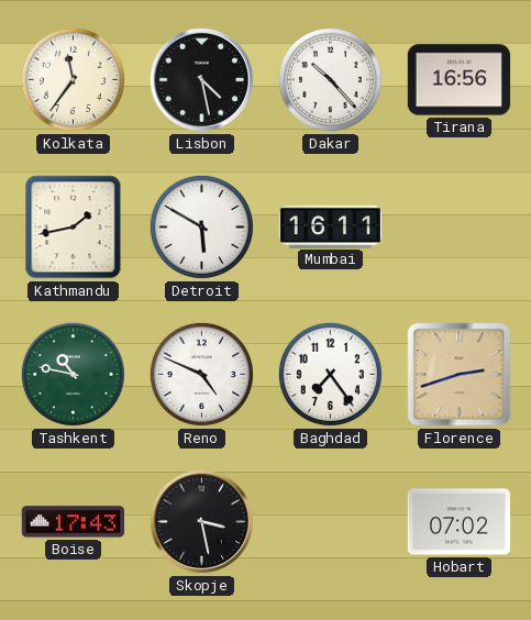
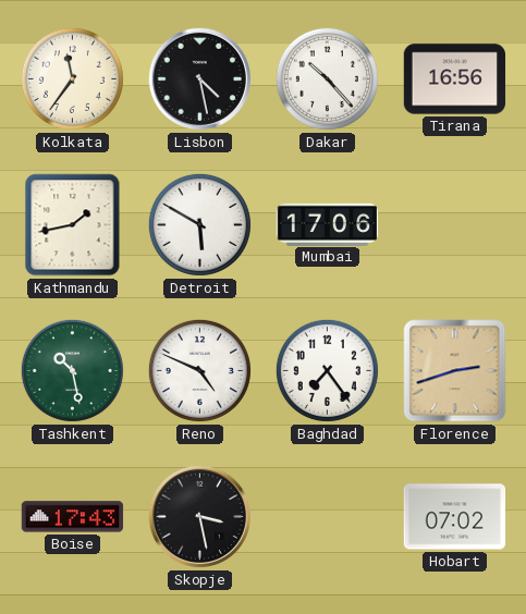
Mumbai: 16:11 -> 17:06 (328, 224)
Tashkent: 10:47 -> 10:28 (72, 370)
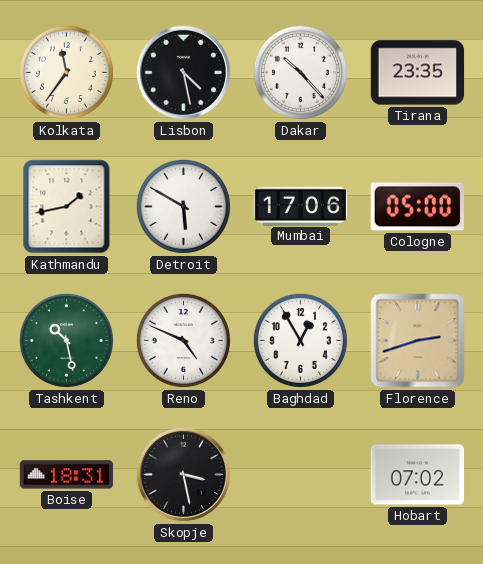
Tirana: 16:56 -> 23:35 (418, 73)
Cologne: none -> 05:00 (417, 207)
Baghdad: 7:24 -> 12:55 (300, 340)
Boise: 17:43 -> 18:31 (67, 475)
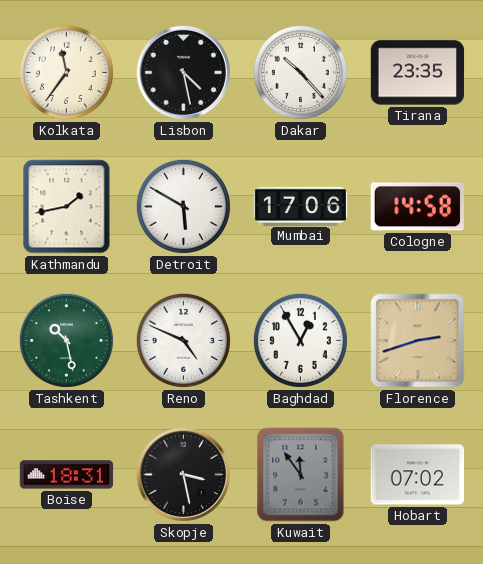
Cologne: 05:00 -> 14:58 (417, 207)
Kuwait: none -> 11:54 (301, 475)
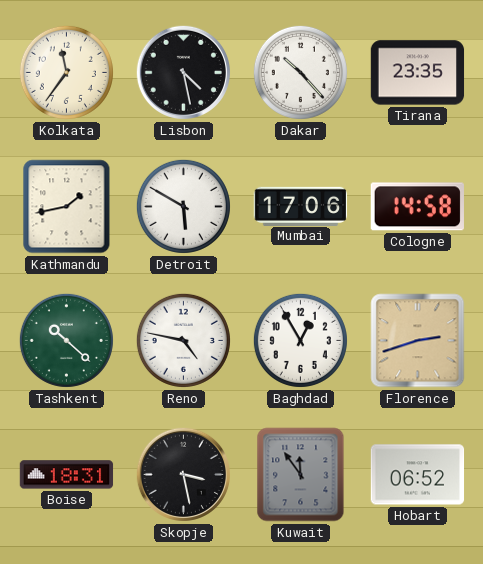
Tashkent: 10:28 -> 10:22 (66, 340)
Reno: 4:49 -> 4:47 (183, 340)
Hobart: 07:02 -> 06:52 (418, 475)
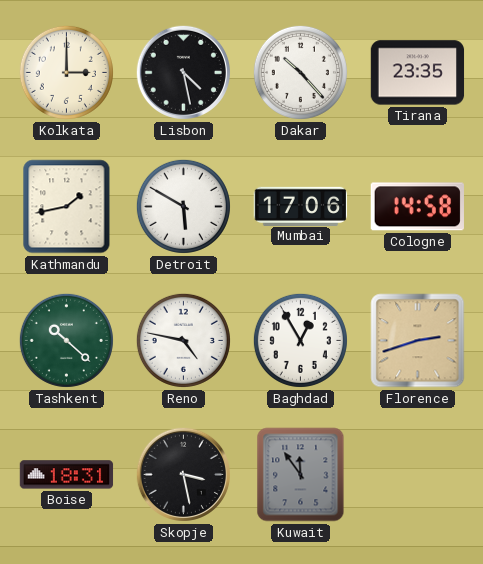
Kolkata: 11:36 -> 3:00 (66, 72)
Hobart: 06:52 -> none (418, 475)
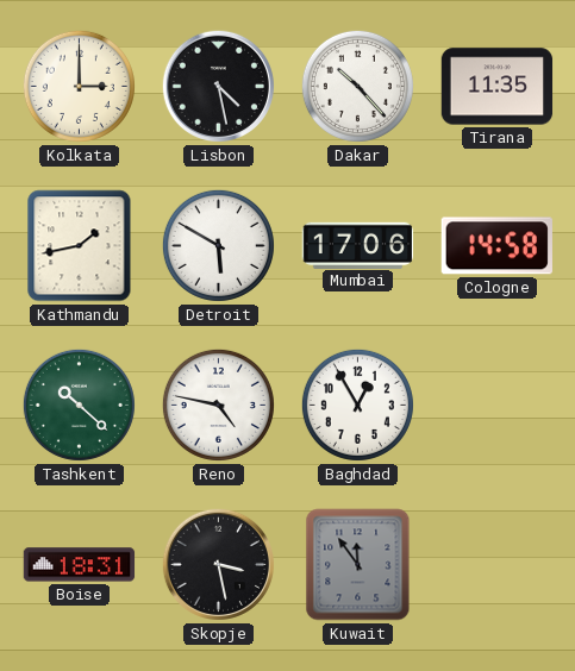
Tirana: 23:35 -> 11:35 (498, 87)
Florence: 2:42 -> none (418, 341)
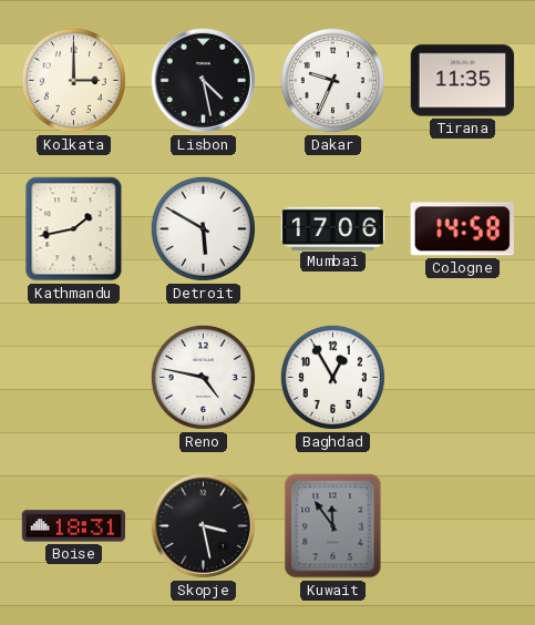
Dakar: 10:23 -> 9:34 (332, 80)
Tashkent: 10:22 -> none (79, 405)
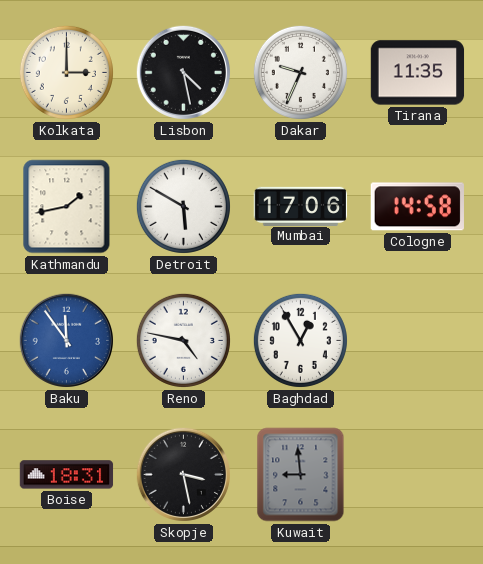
Baku: none -> 11:54 (66, 340)
Kuwait: 11:54 -> 8:59 (301, 475)
